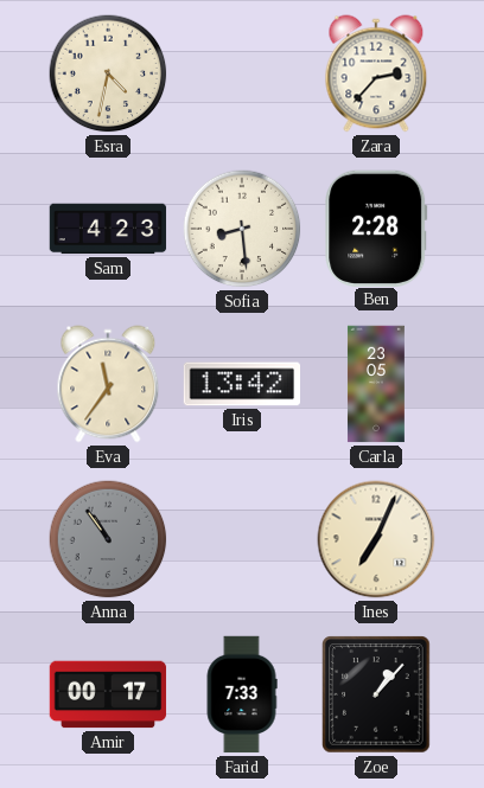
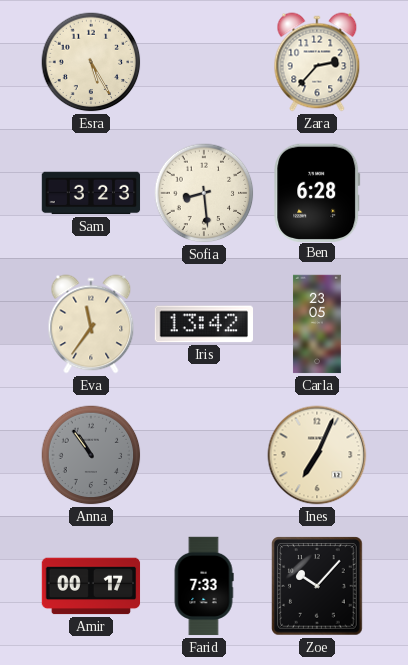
Esra: 4:32 -> 5:25 (91, 62)
Sam: 4:23 -> 3:23 (91, 193)
Ben: 2:28 -> 6:28 (317, 192)
Zoe: 1:07 -> 10:07 (317, 586)
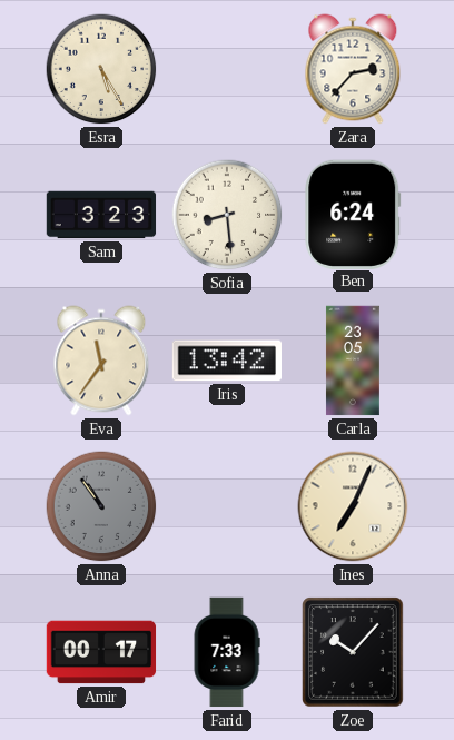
Ben: 6:28 -> 6:24 (353, 214)
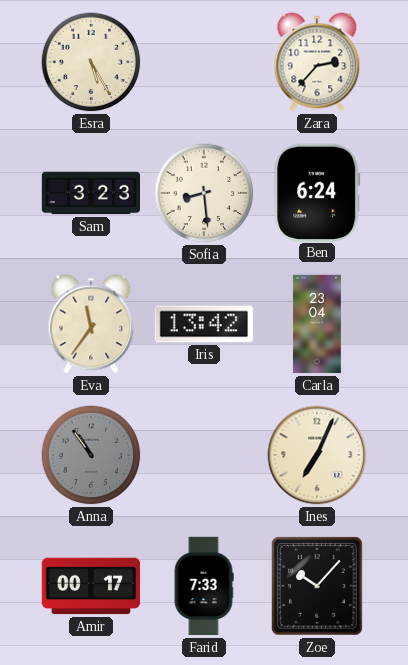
Carla: 23:05 -> 23:04 (317, 324)
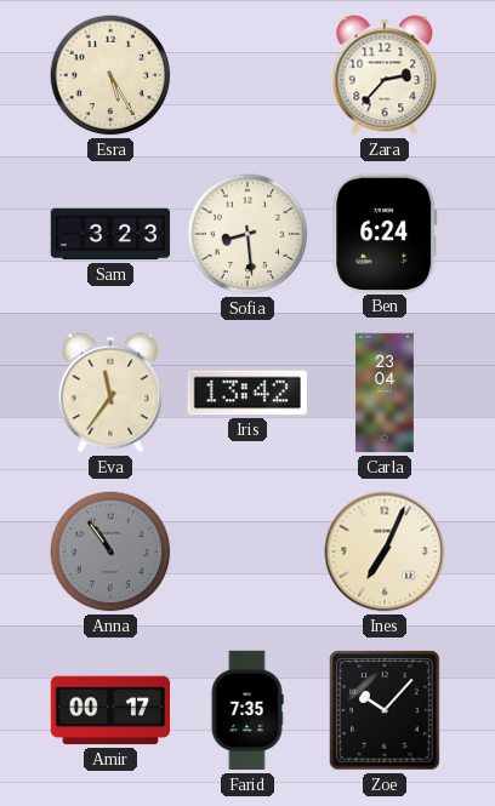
Farid: 7:33 -> 7:35 (247, 710)
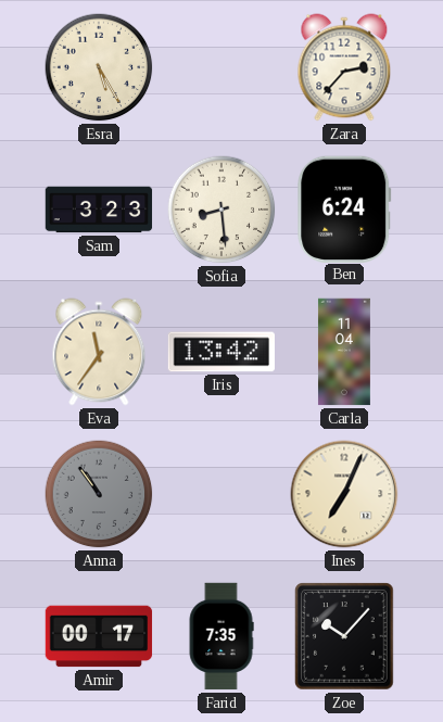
Carla: 23:04 -> 11:04 (344, 352)
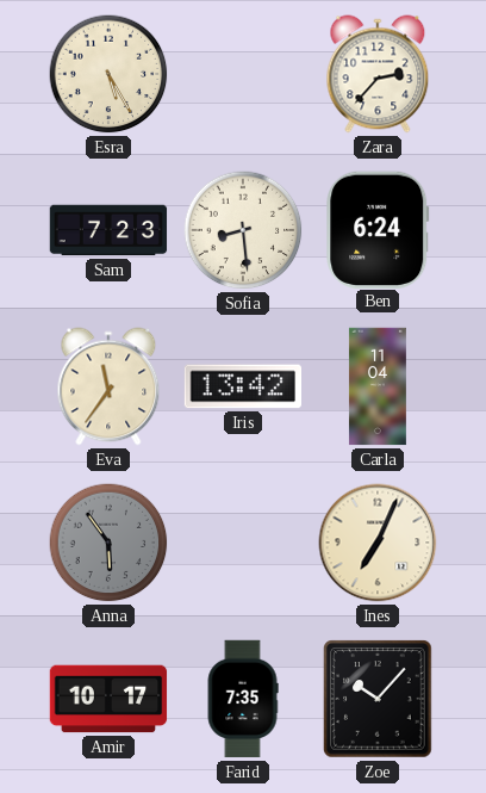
Sam: 3:23 -> 7:23 (108, 230)
Anna: 10:54 -> 5:54 (108, 543)
Amir: 00:17 -> 10:17 (108, 699)
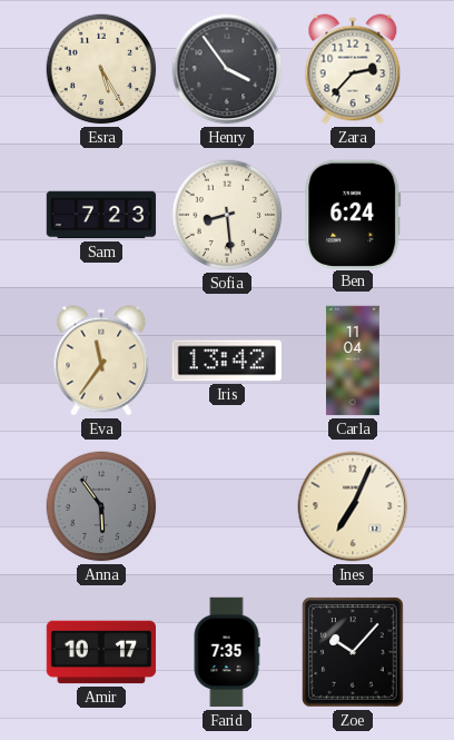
Henry: none -> 3:54 (227, 69)
